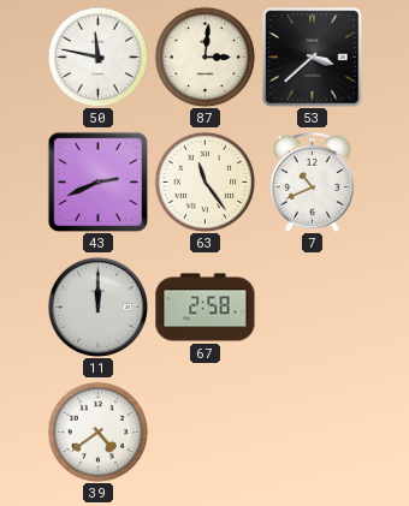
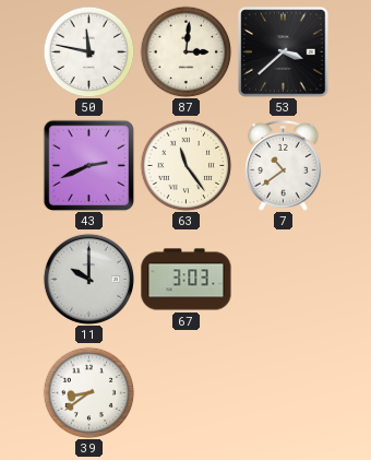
7: 10:41 -> 10:39 (284, 165)
11: 12:00 -> 10:00 (88, 279)
67: 2:58 -> 3:03 (187, 280)
39: 4:39 -> 8:39 (88, 392)
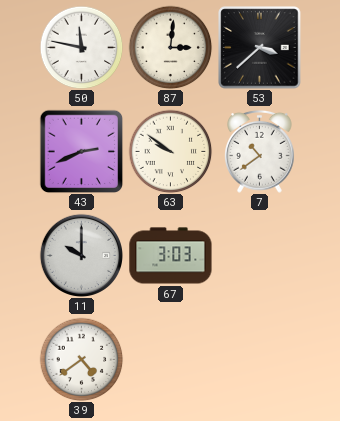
63: 11:24 -> 9:51 (170, 151)
39: 8:39 -> 4:39 (81, 359)
